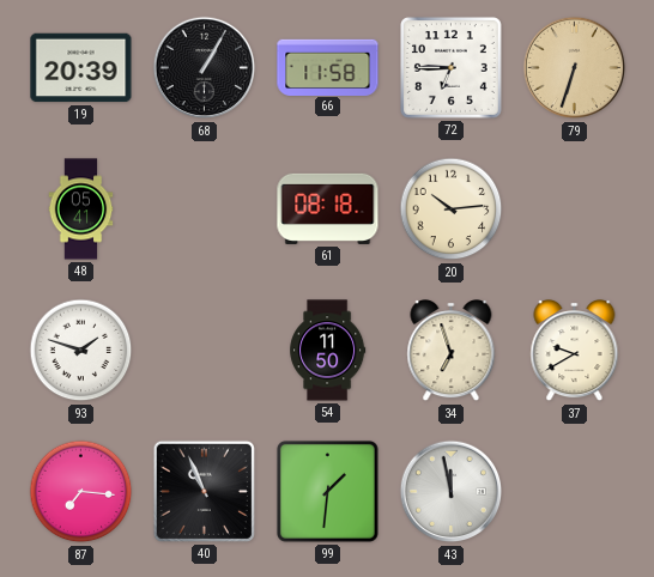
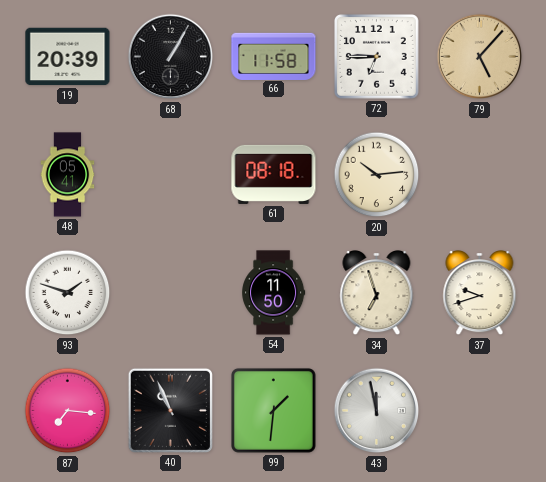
79: 6:33 -> 5:07 (480, 57)
37: 9:40 -> 9:42 (480, 294)
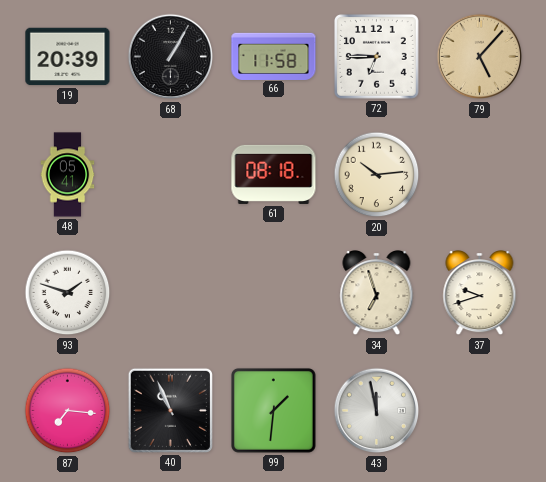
54: 11:50 -> none (274, 293)
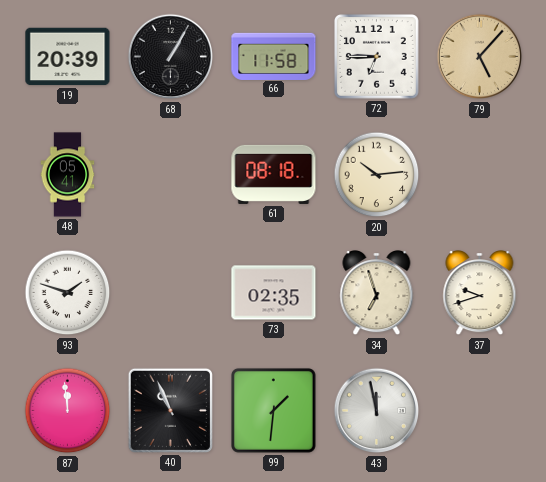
73: none -> 02:35 (274, 293)
87: 7:16 -> 11:59 (68, 411)
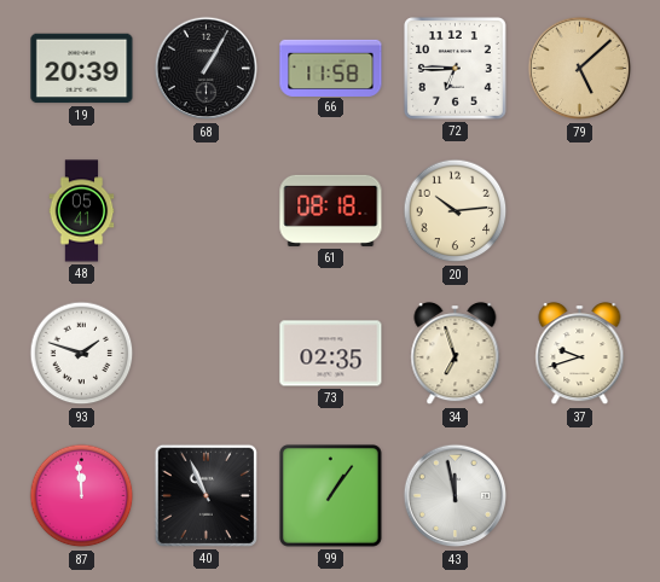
79: 5:07 -> 5:08 (580, 69)
99: 1:31 -> 1:06 (330, 495)
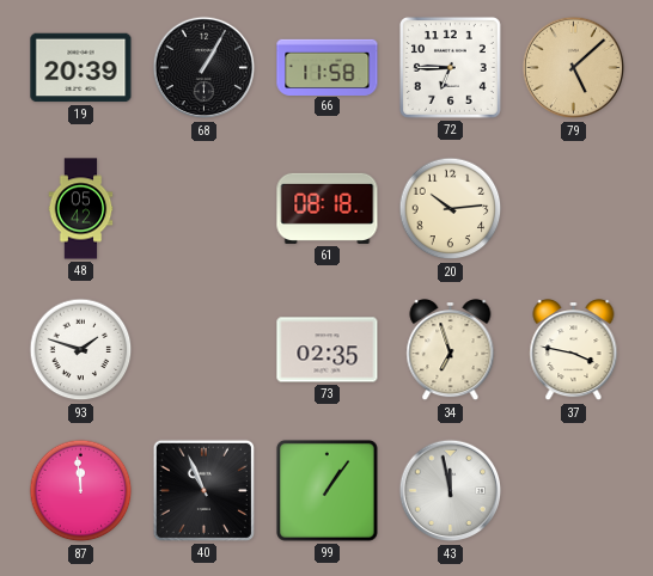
48: 05:41 -> 05:42 (81, 209)
37: 9:42 -> 3:47 (574, 351)
